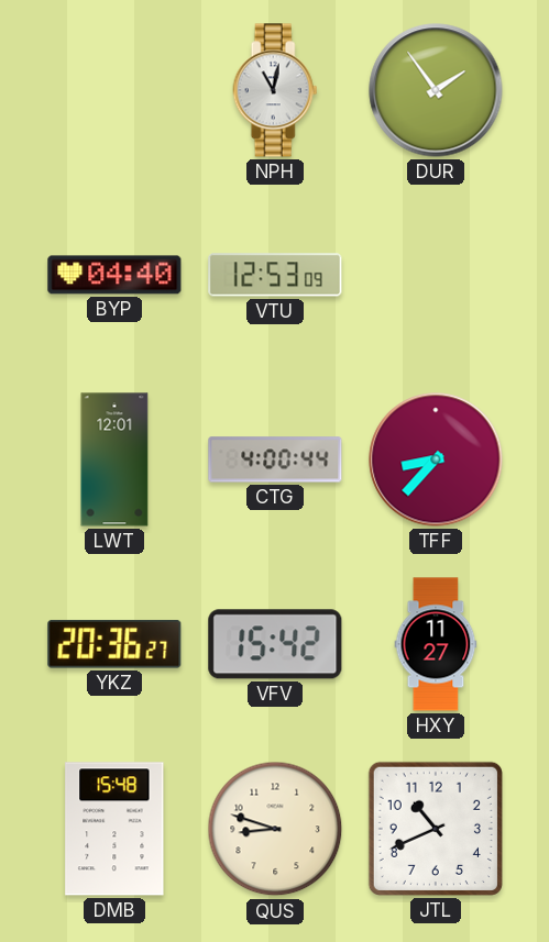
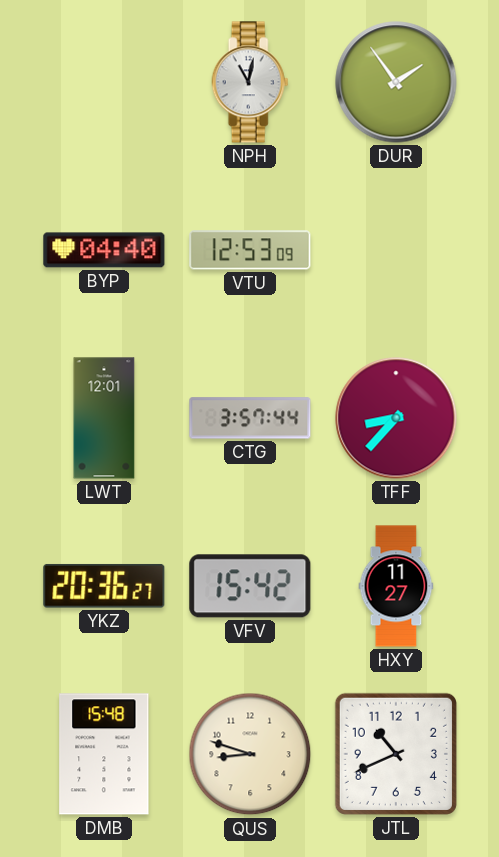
CTG: 4:00 -> 3:57 (250, 418)
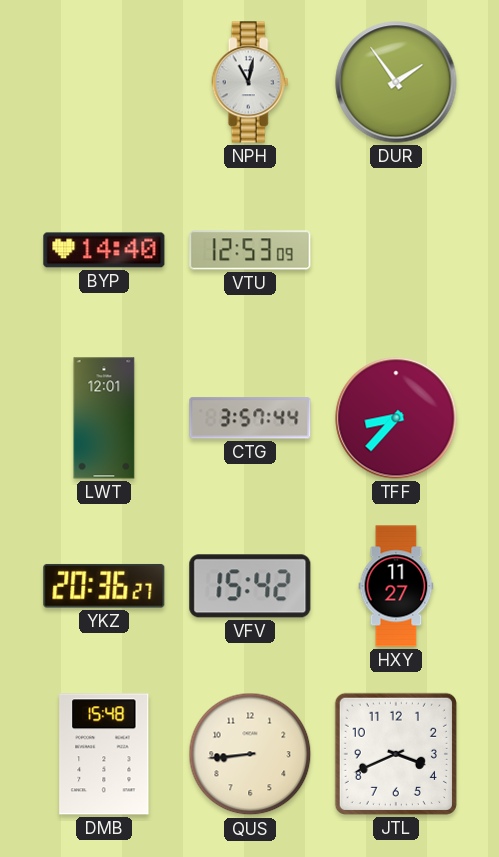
BYP: 04:40 -> 14:40 (104, 250)
QUS: 8:48 -> 8:44 (250, 754)
JTL: 10:41 -> 3:41 (396, 754)
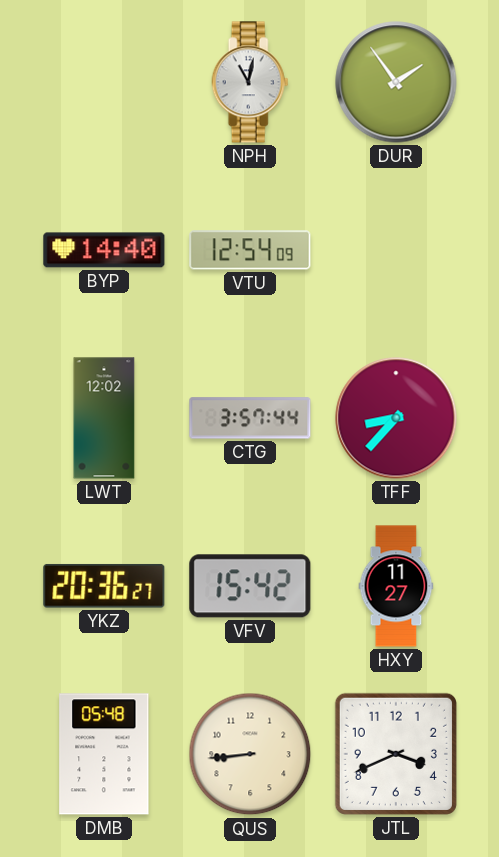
VTU: 12:53 -> 12:54 (250, 250)
LWT: 12:01 -> 12:02 (104, 418)
DMB: 15:48 -> 05:48 (104, 754)
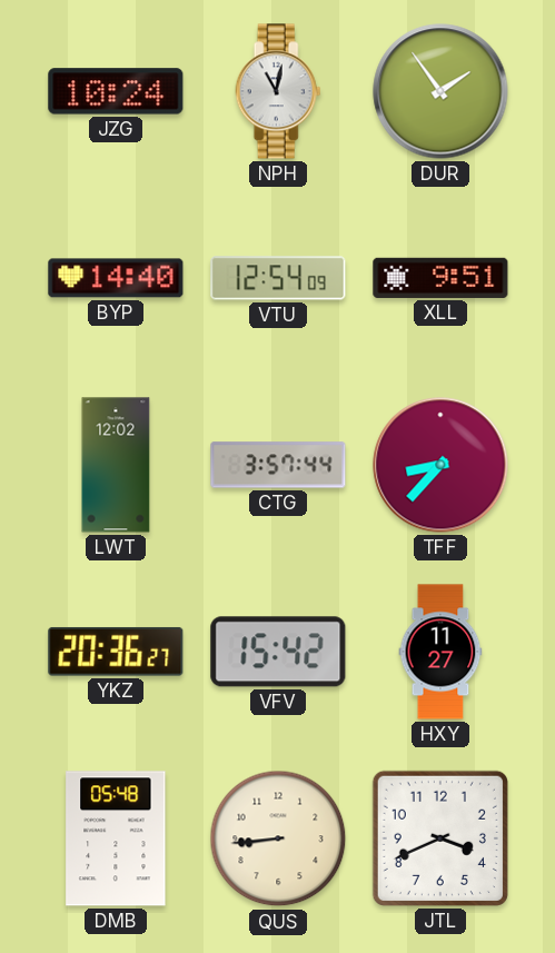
JZG: none -> 10:24 (116, 91)
XLL: none -> 9:51 (440, 278)
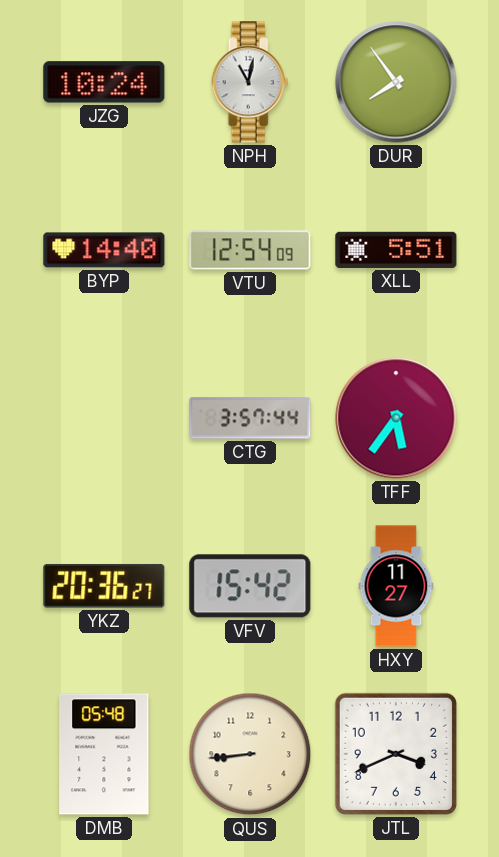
DUR: 1:54 -> 7:54 (396, 82)
XLL: 9:51 -> 5:51 (396, 250)
LWT: 12:02 -> none (116, 465)
TFF: 8:37 -> 5:36 (396, 418)
